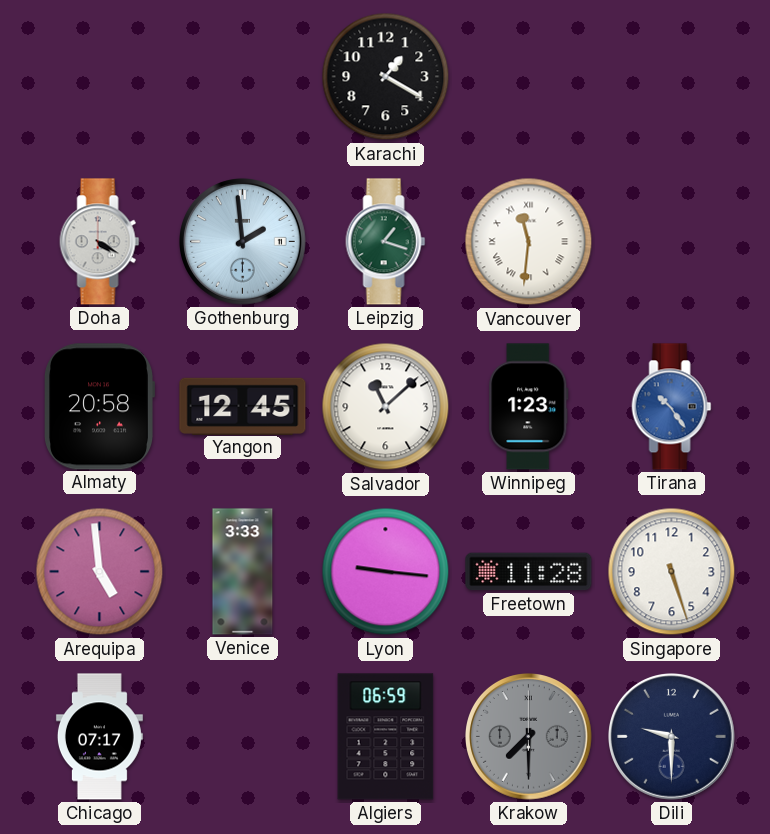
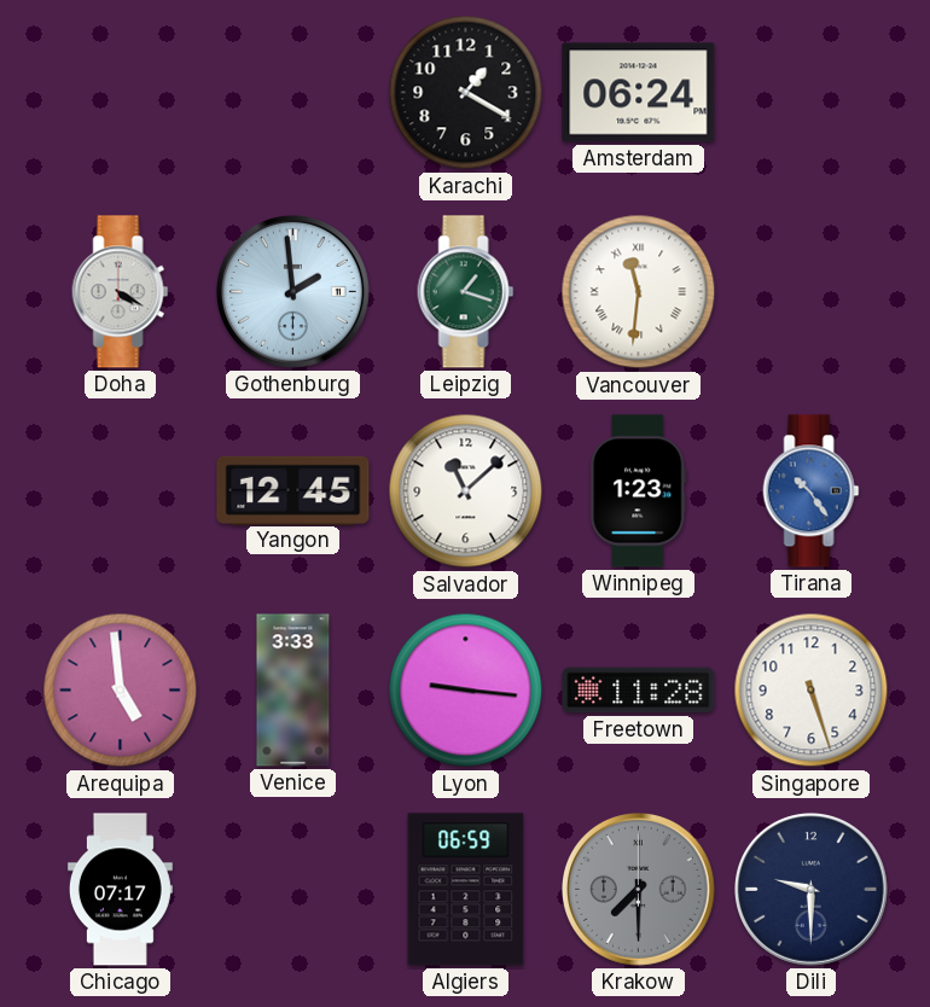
Amsterdam: none -> 06:24 (639, 93)
Almaty: 20:58 -> none (99, 407)
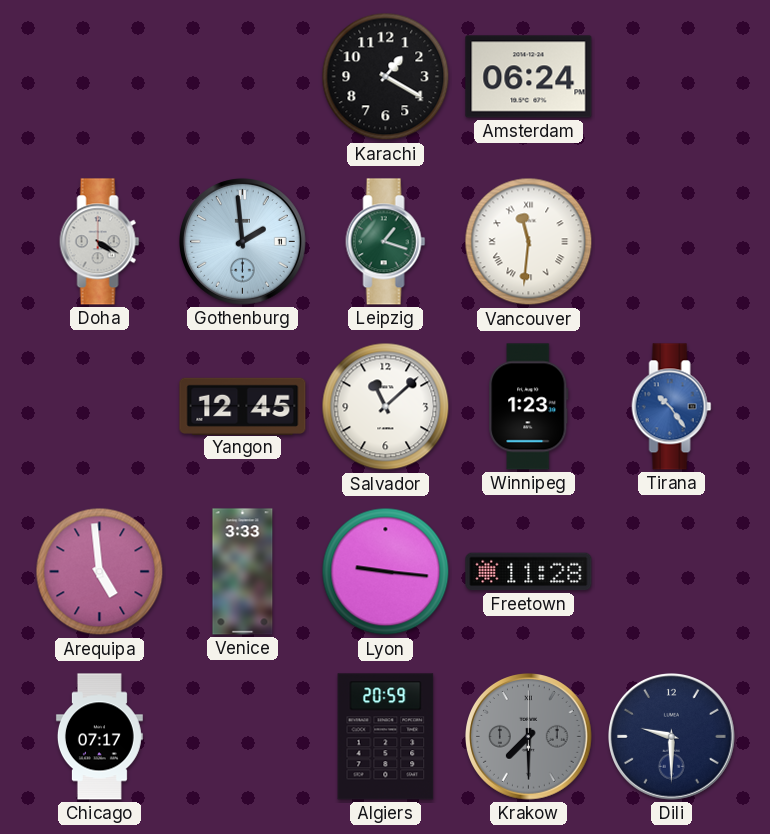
Singapore: 5:27 -> none (812, 691)
Algiers: 06:59 -> 20:59 (386, 737)
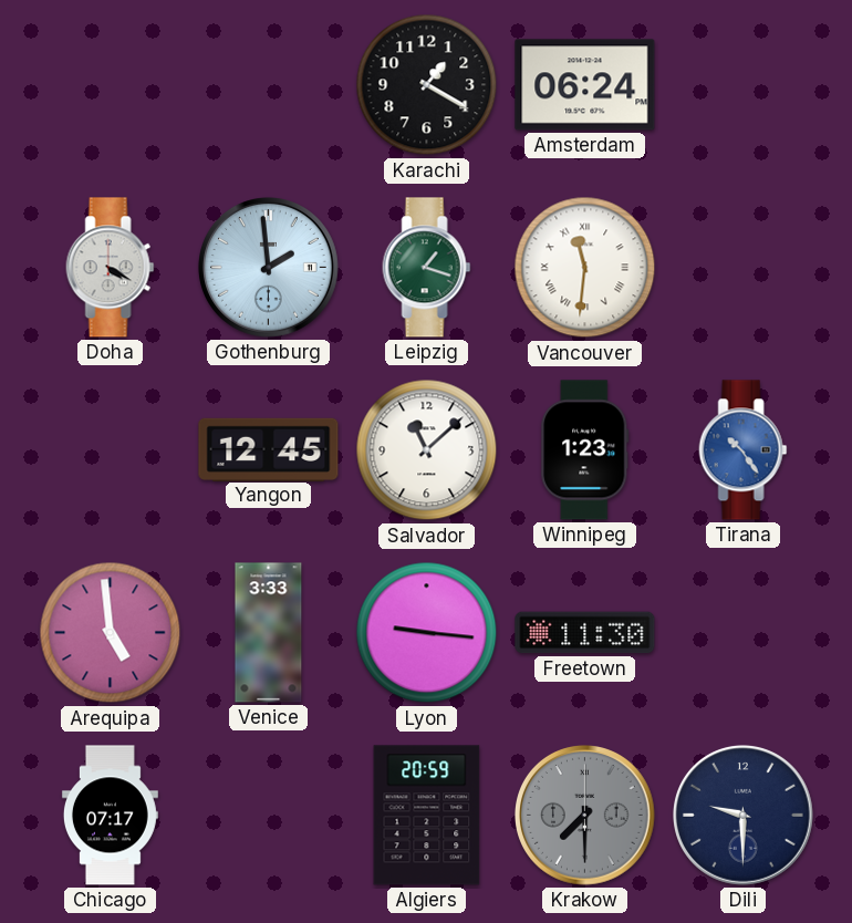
Freetown: 11:28 -> 11:30 (585, 633)
